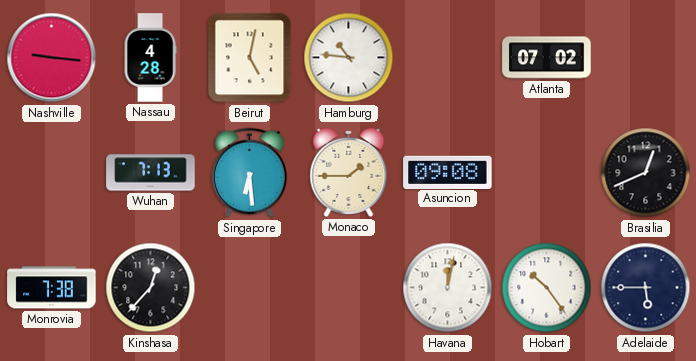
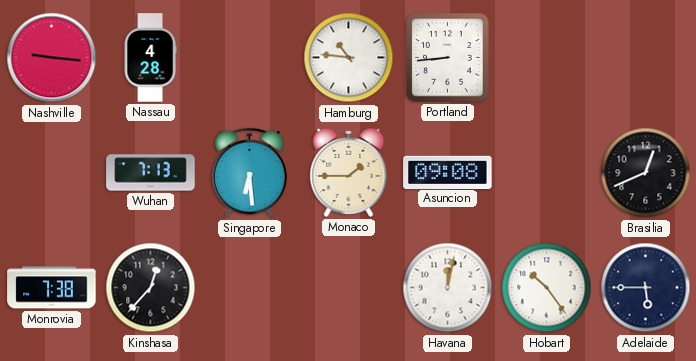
Beirut: 5:02 -> none (250, 58)
Portland: none -> 8:44 (448, 58)
Atlanta: 07:02 -> none (547, 58)
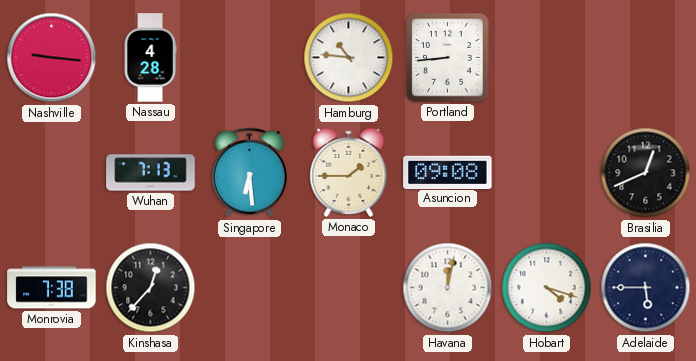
Hobart: 10:24 -> 4:18 (547, 288)
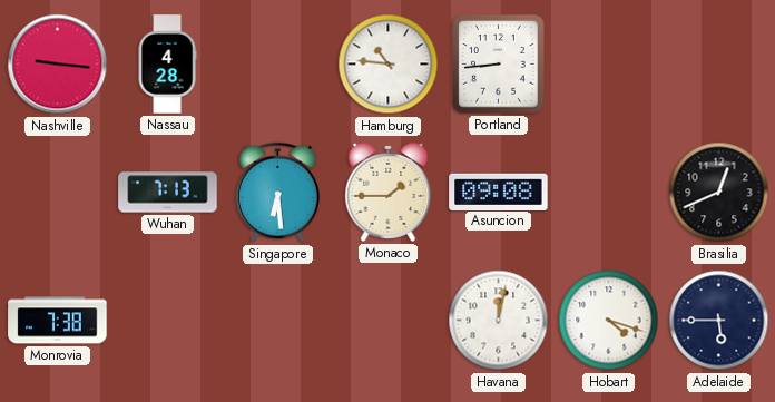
Kinshasa: 12:37 -> none (151, 288)
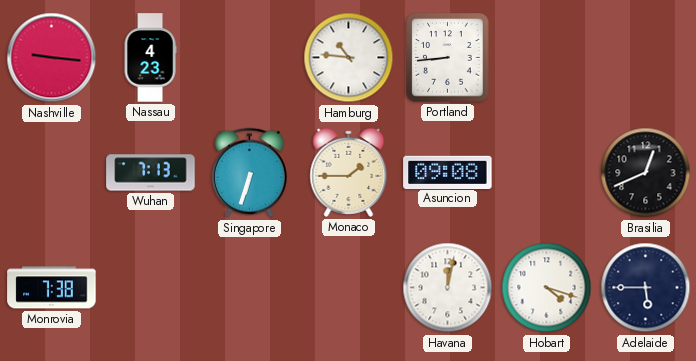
Nassau: 4:28 -> 4:23 (150, 58)
Singapore: 6:29 -> 6:33 (249, 173)
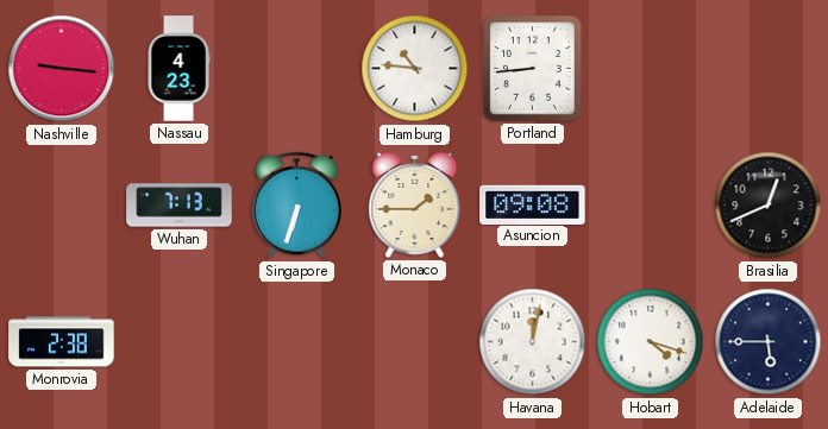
Monrovia: 7:38 -> 2:38 (62, 342)
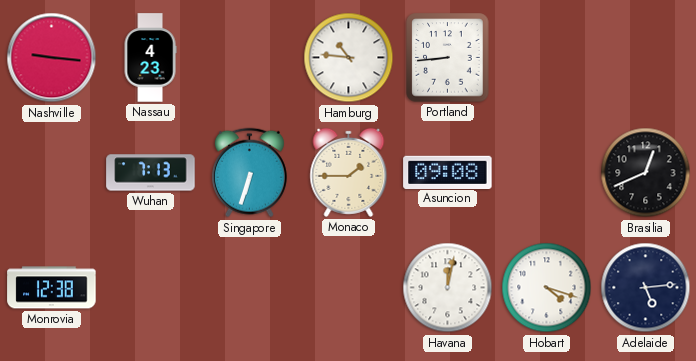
Monrovia: 2:38 -> 12:38 (52, 288)
Adelaide: 5:45 -> 5:14 (646, 288)
